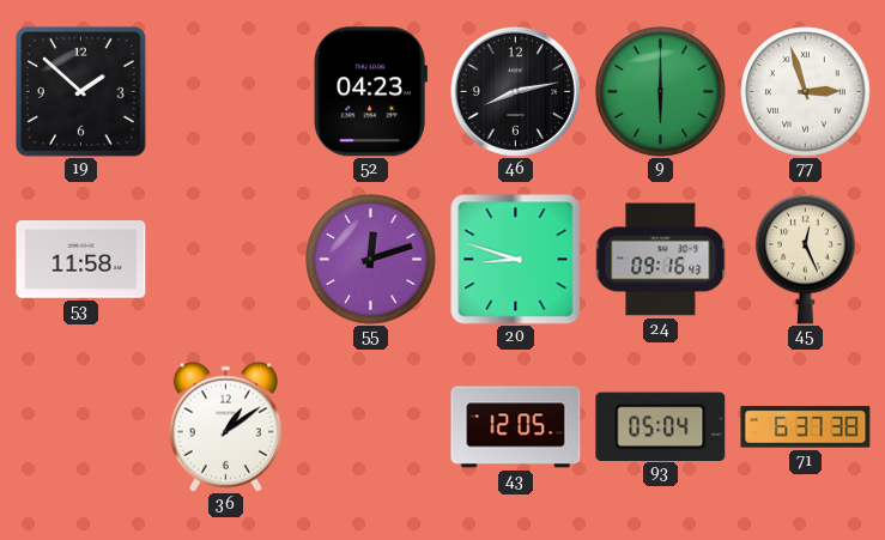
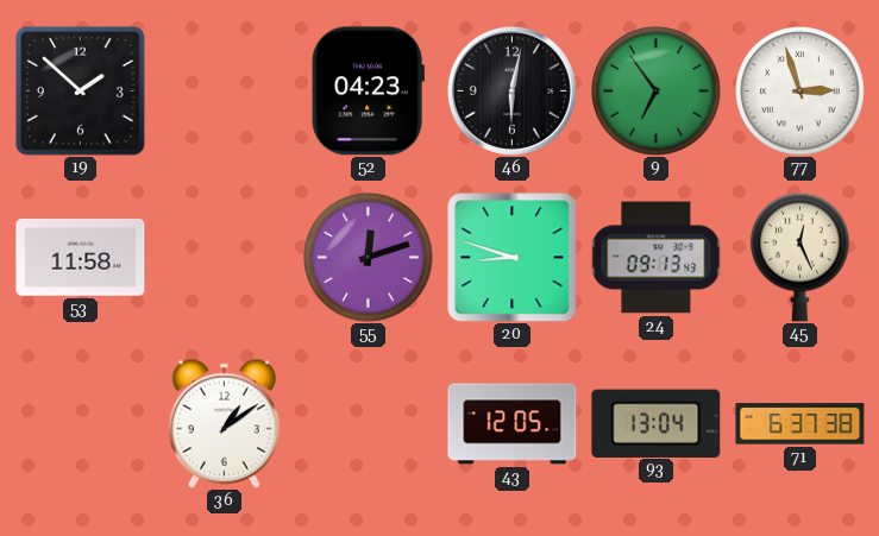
46: 8:13 -> 6:02 (511, 90)
9: 6:00 -> 6:54 (657, 92)
24: 09:16 -> 09:13 (655, 258)
93: 05:04 -> 13:04 (657, 423)
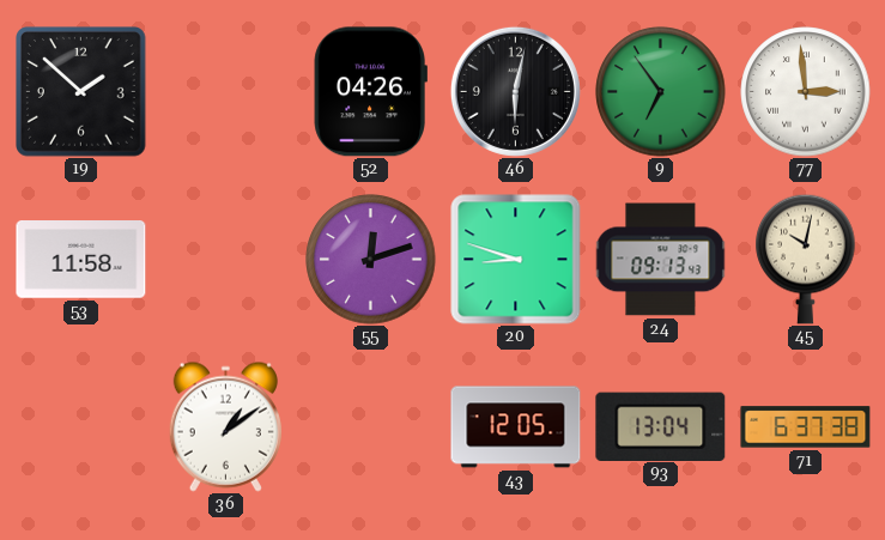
52: 04:23 -> 04:26 (370, 92)
77: 2:57 -> 2:59 (806, 92)
45: 12:26 -> 10:02 (806, 259)
